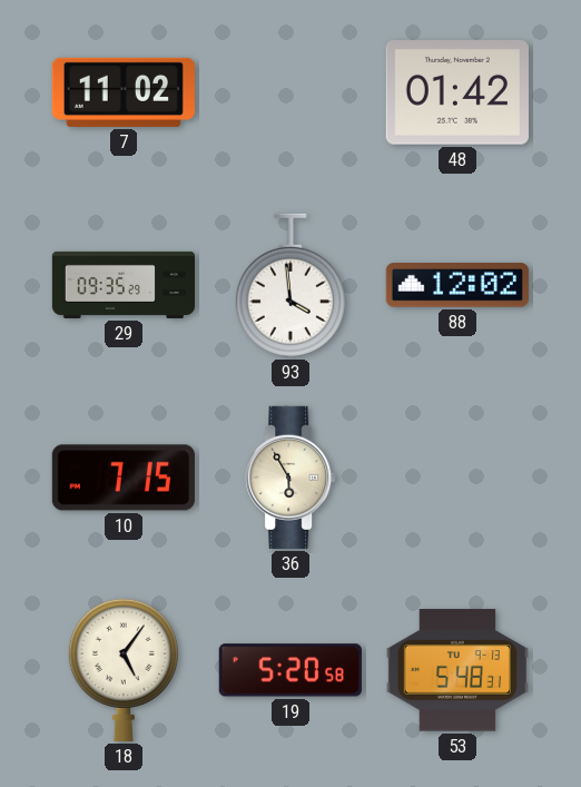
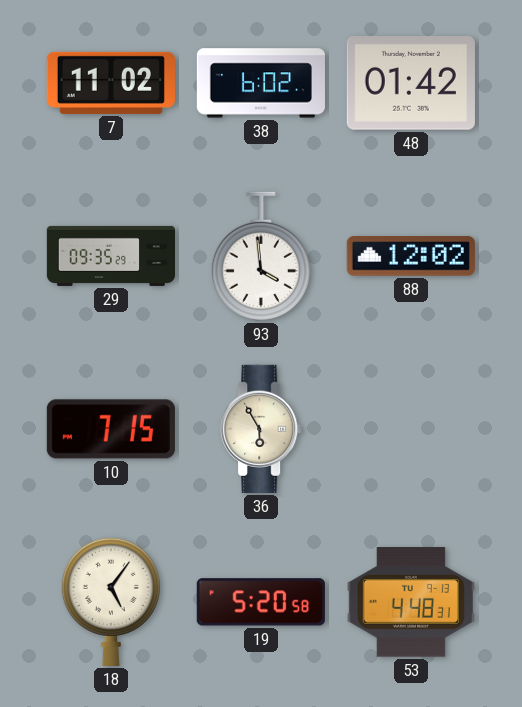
38: none -> 6:02 (261, 83)
53: 5:48 -> 4:48 (411, 602)
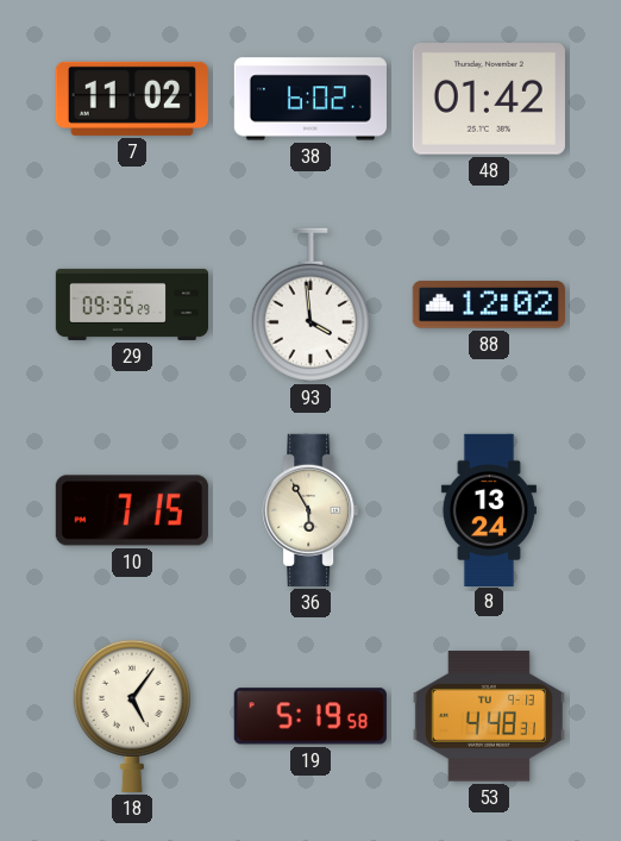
8: none -> 13:24 (489, 509)
19: 5:20 -> 5:19 (310, 716)
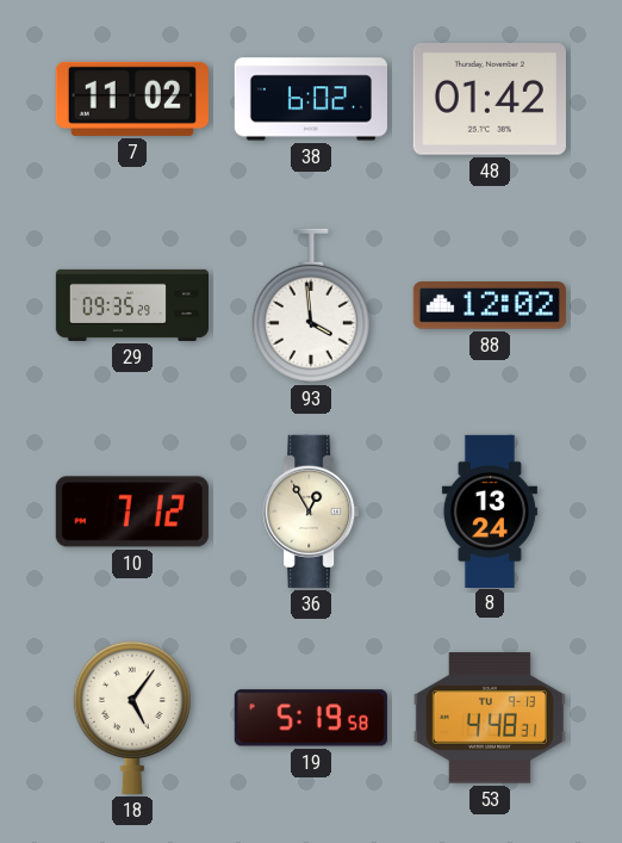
10: 7:15 -> 7:12 (132, 512)
36: 5:55 -> 12:55 (311, 512)
